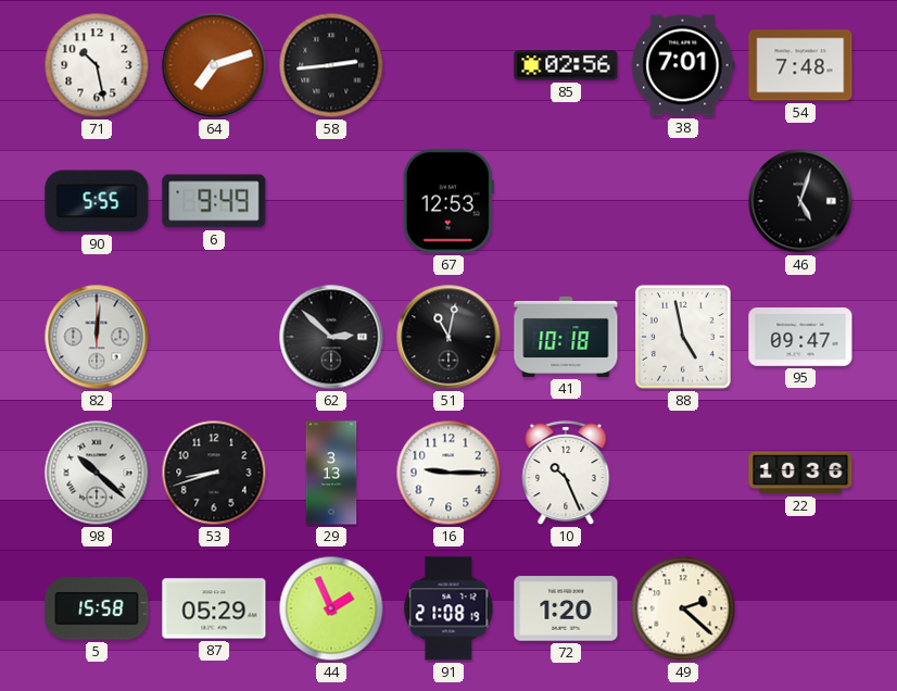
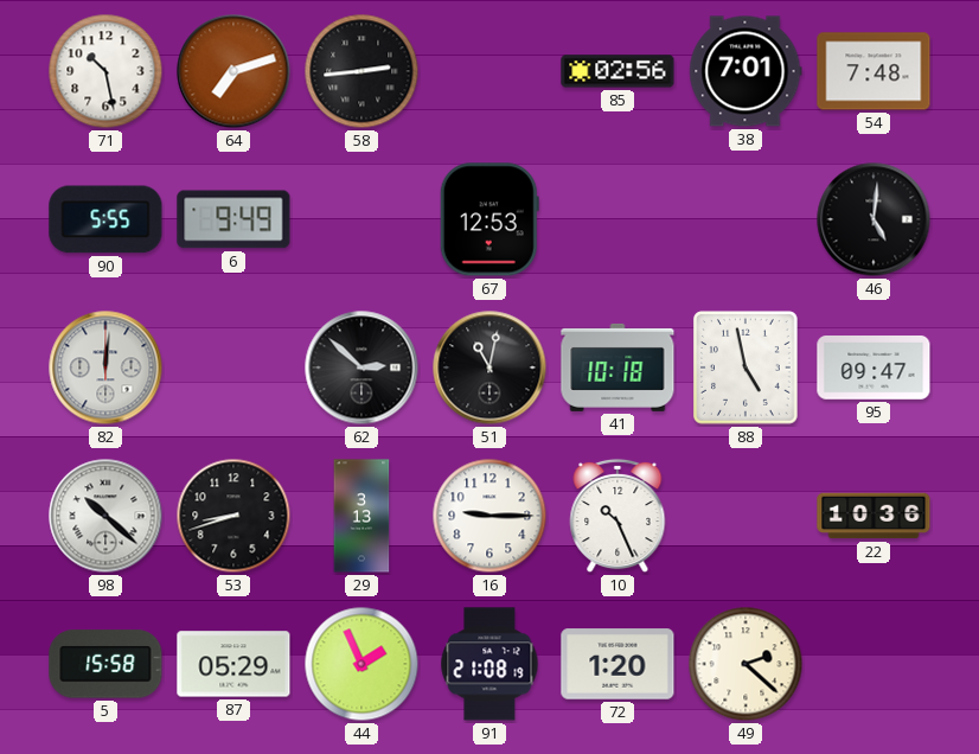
46: 5:03 -> 5:01 (874, 219)
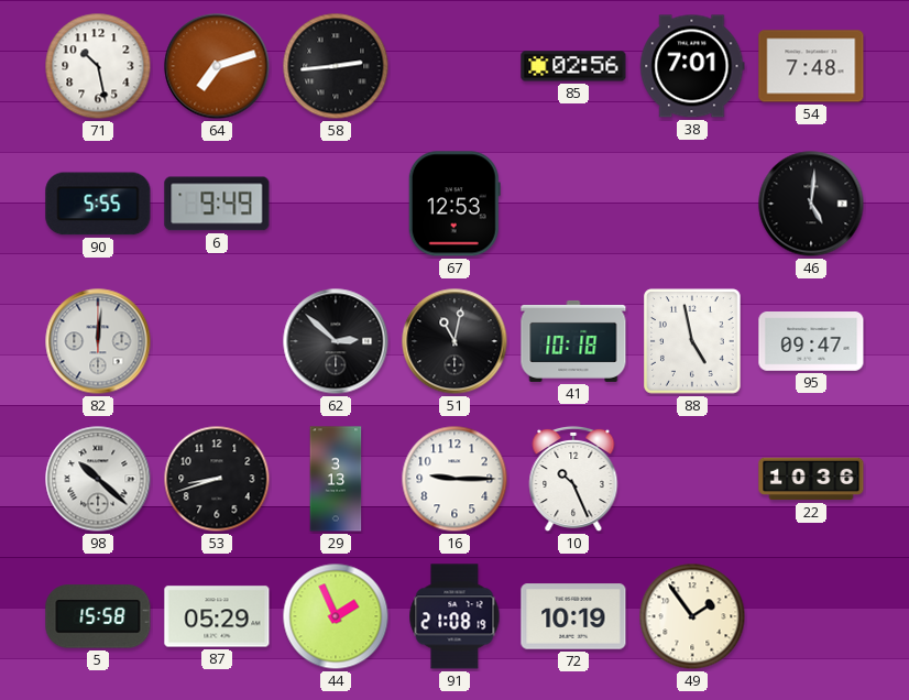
72: 1:20 -> 10:19 (573, 616)
49: 2:22 -> 1:54 (692, 616)
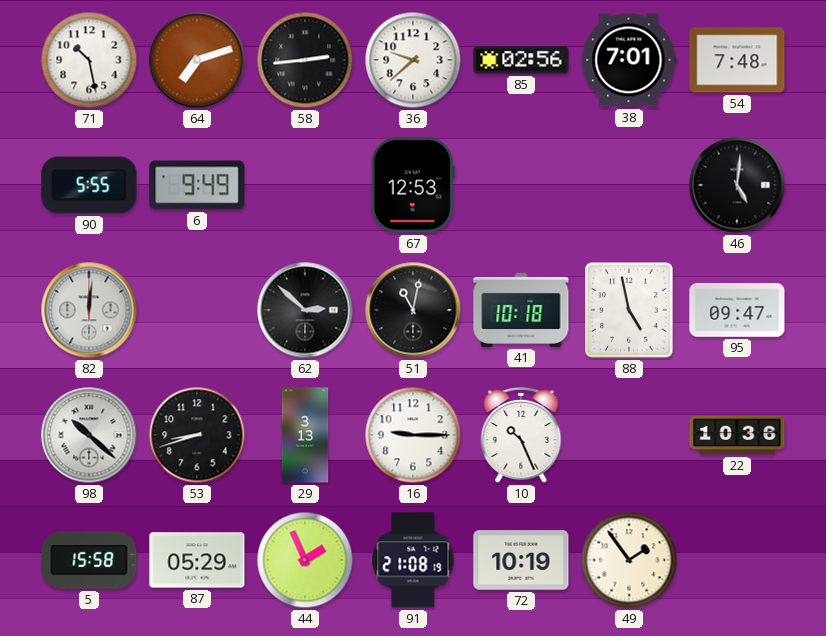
36: none -> 9:38 (413, 60)
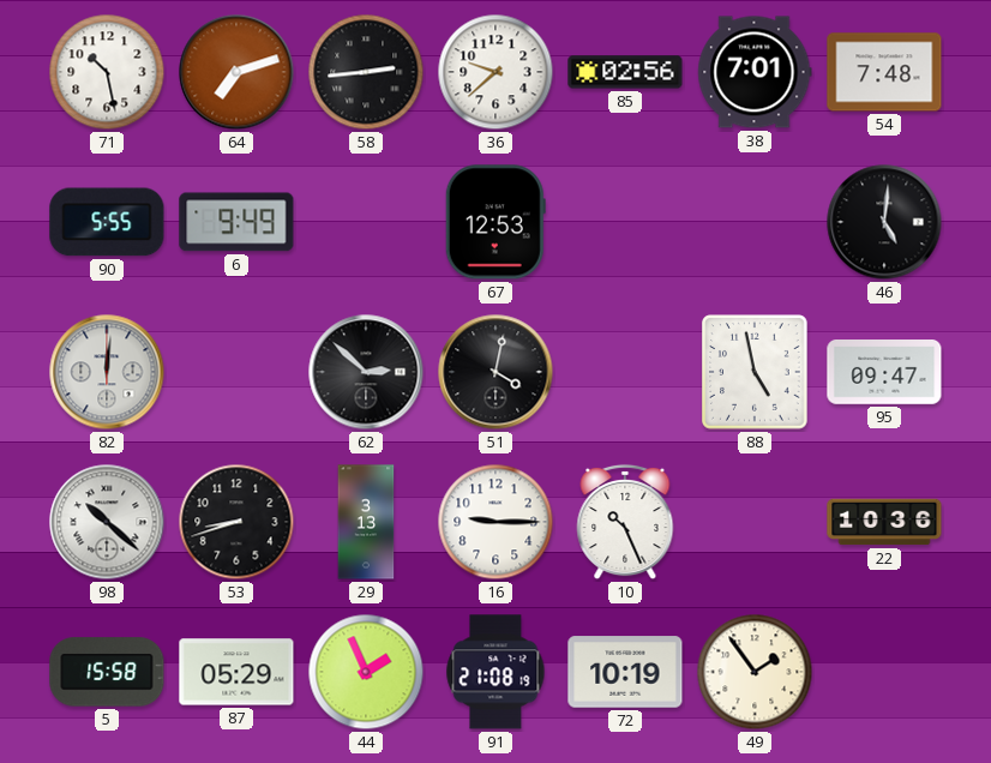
51: 11:02 -> 4:02 (495, 372)
41: 10:18 -> none (521, 310)
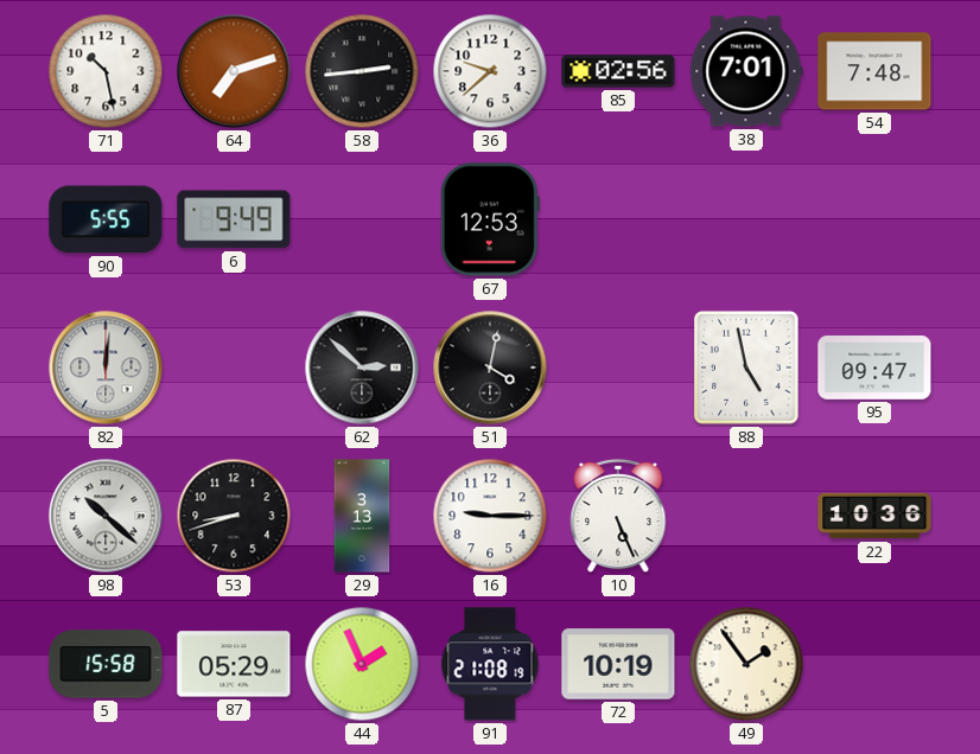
46: 5:01 -> none (884, 222)
10: 10:26 -> 5:26 (618, 516)
